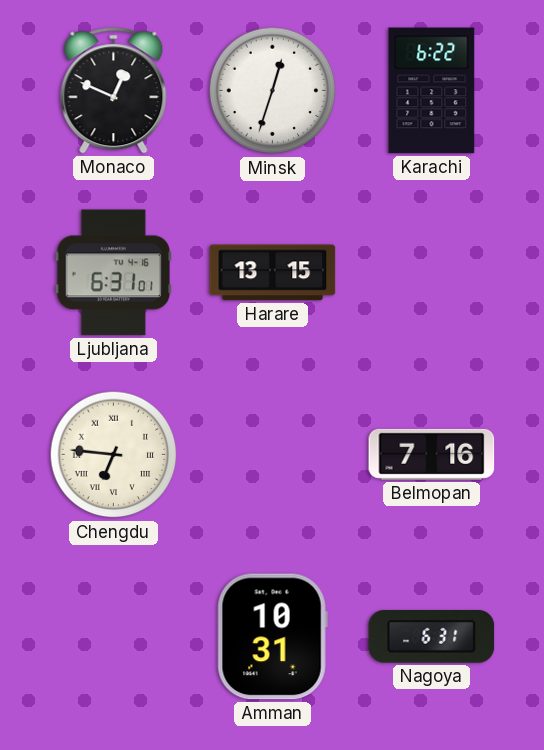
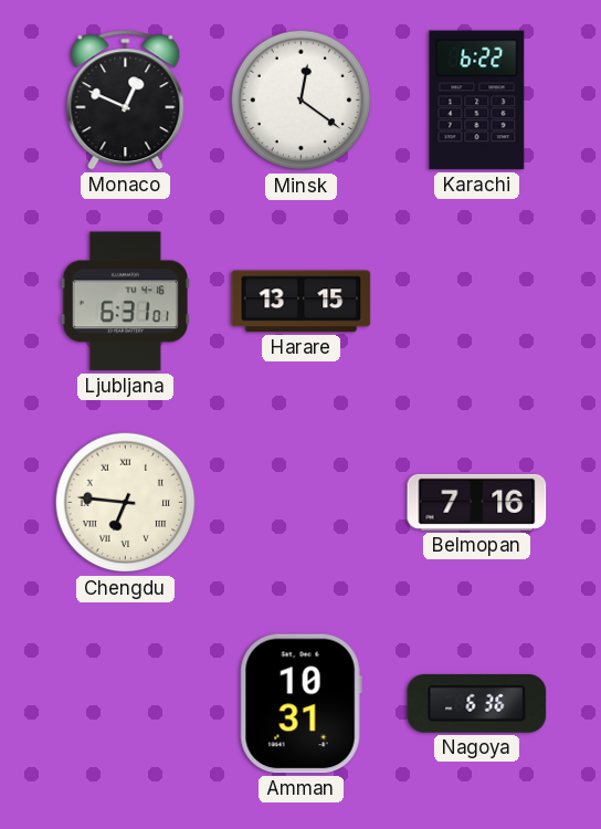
Minsk: 12:33 -> 12:21 (302, 101)
Nagoya: 6:31 -> 6:36 (477, 704)
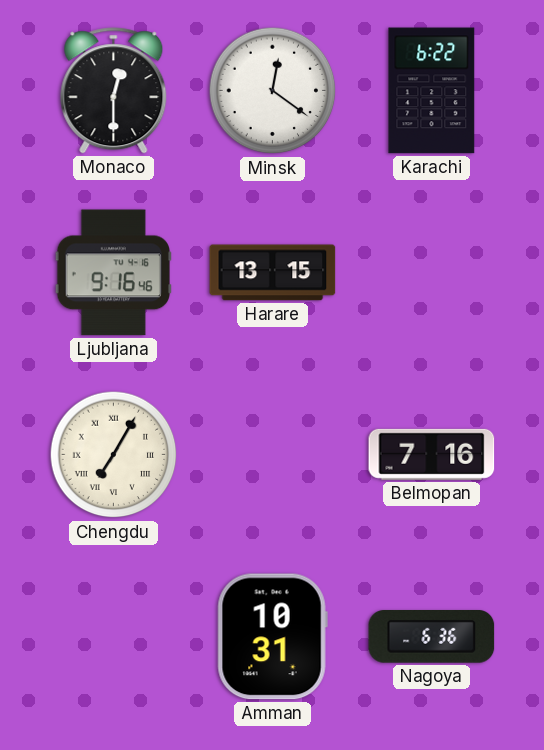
Monaco: 12:49 -> 12:30 (114, 91)
Ljubljana: 6:31 -> 9:16 (113, 273)
Chengdu: 6:46 -> 7:05 (114, 455)
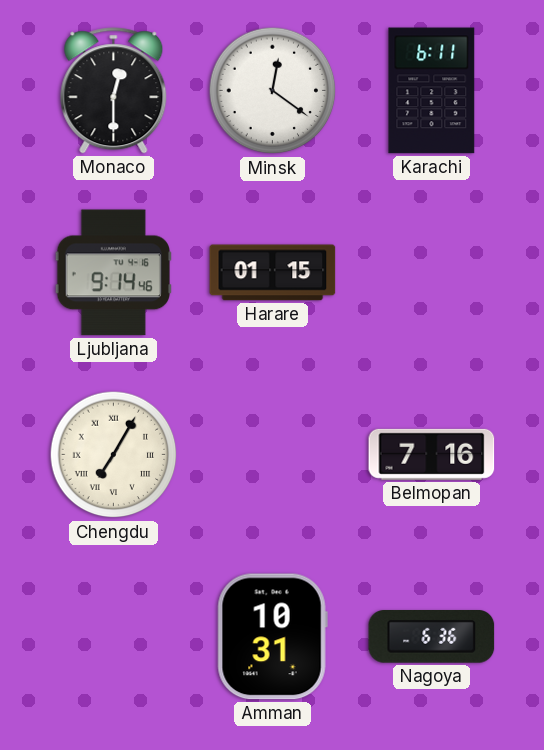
Karachi: 6:22 -> 6:11 (432, 91)
Ljubljana: 9:16 -> 9:14 (113, 273)
Harare: 13:15 -> 01:15 (273, 273)
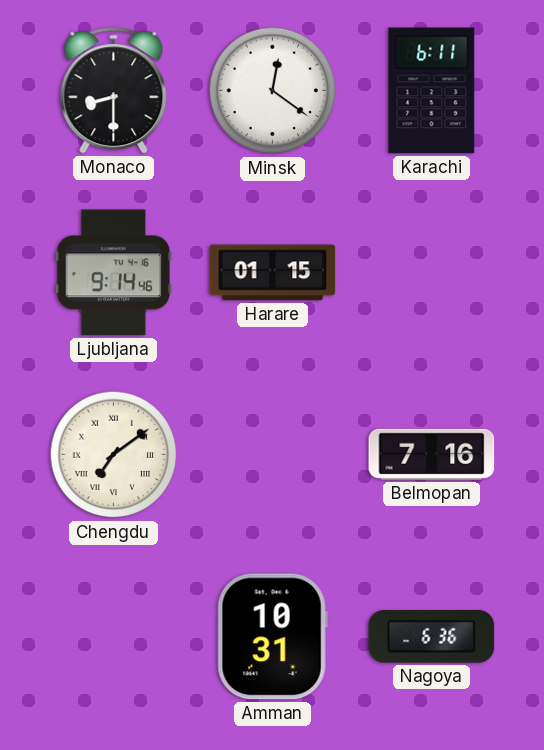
Monaco: 12:30 -> 8:30 (114, 91)
Chengdu: 7:05 -> 7:09 (114, 455)
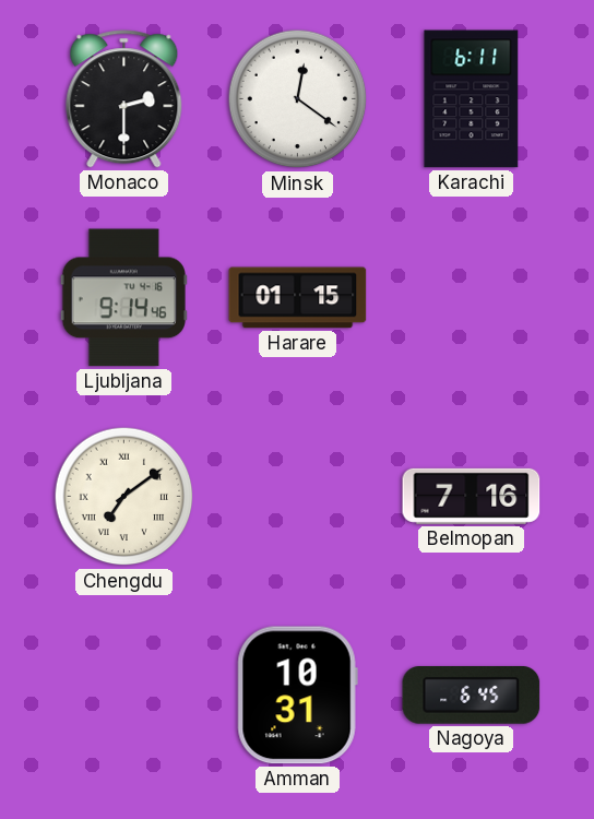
Monaco: 8:30 -> 2:30 (124, 99)
Nagoya: 6:36 -> 6:45 (472, 696)
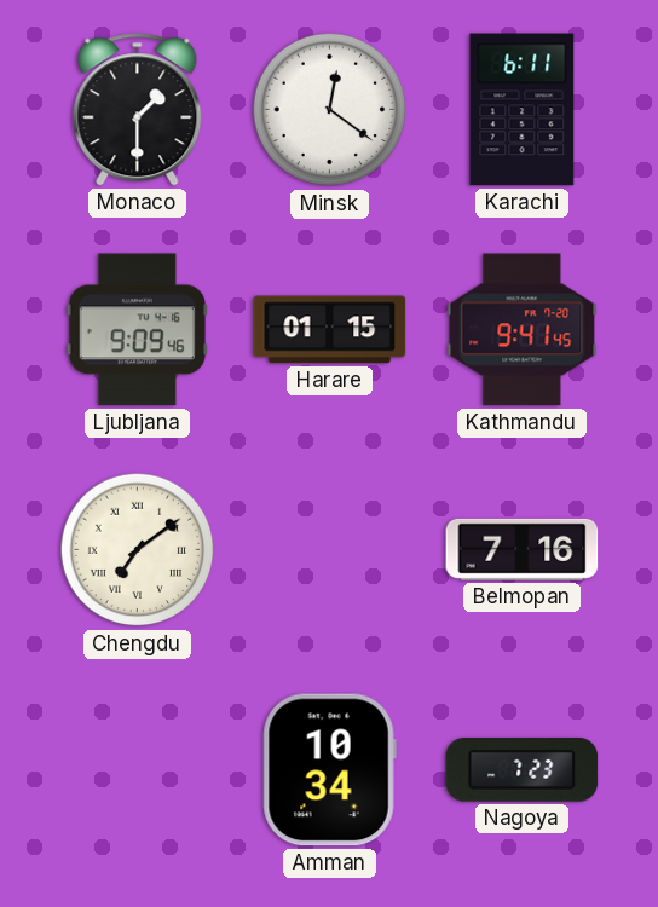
Monaco: 2:30 -> 1:30 (138, 110)
Ljubljana: 9:14 -> 9:09 (137, 330)
Kathmandu: none -> 9:41 (523, 330)
Amman: 10:31 -> 10:34 (329, 770)
Nagoya: 6:45 -> 7:23 (523, 770)
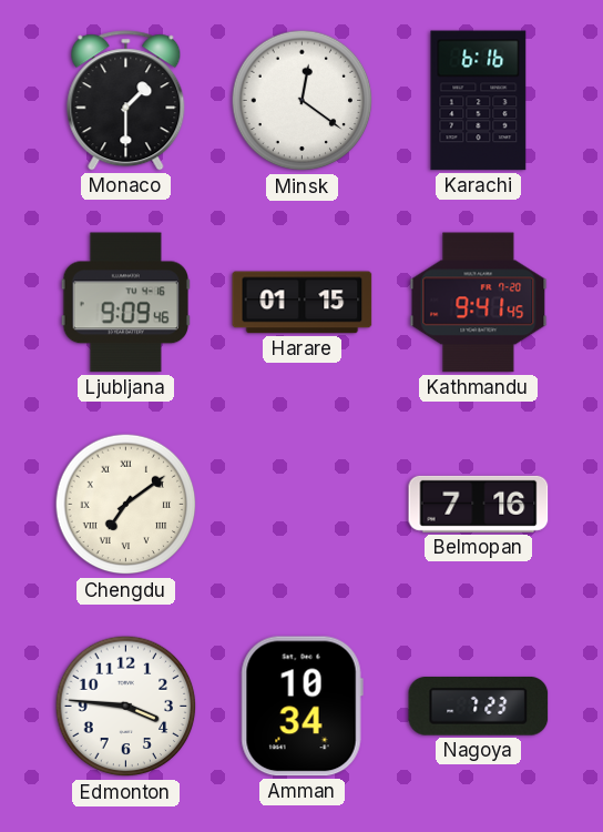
Karachi: 6:11 -> 6:16 (479, 101)
Edmonton: none -> 3:46 (126, 707)
